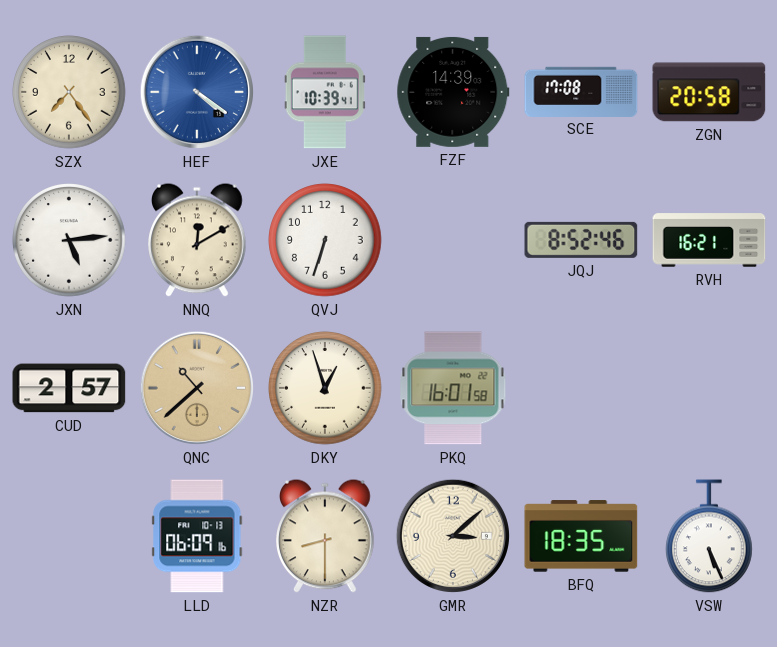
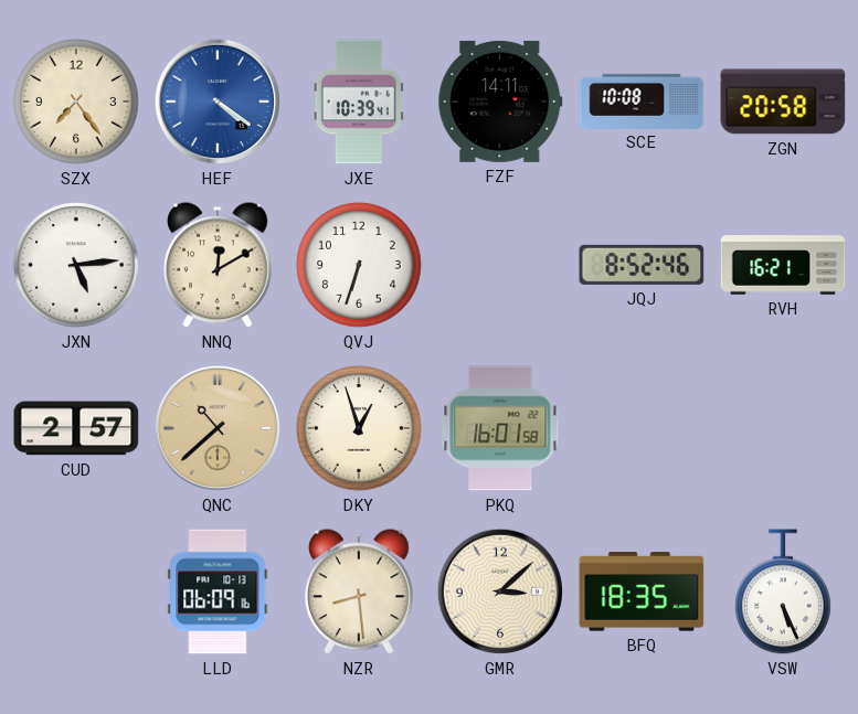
FZF: 14:39 -> 14:11 (500, 102)
SCE: 17:08 -> 10:08 (642, 100)
NZR: 8:30 -> 8:29 (360, 592)
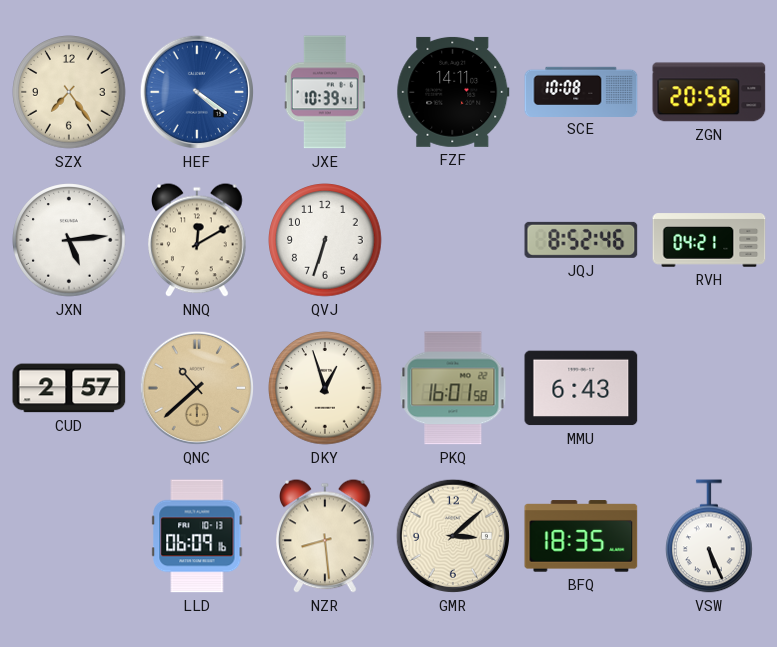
RVH: 16:21 -> 04:21 (709, 240)
MMU: none -> 6:43 (581, 388)
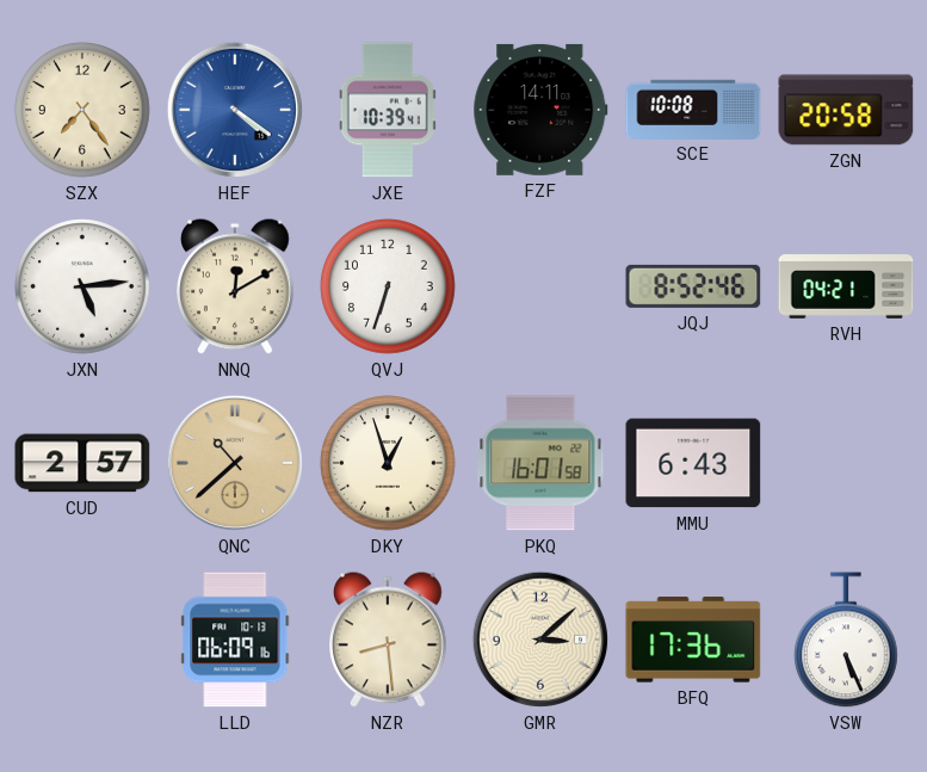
BFQ: 18:35 -> 17:36 (693, 640)
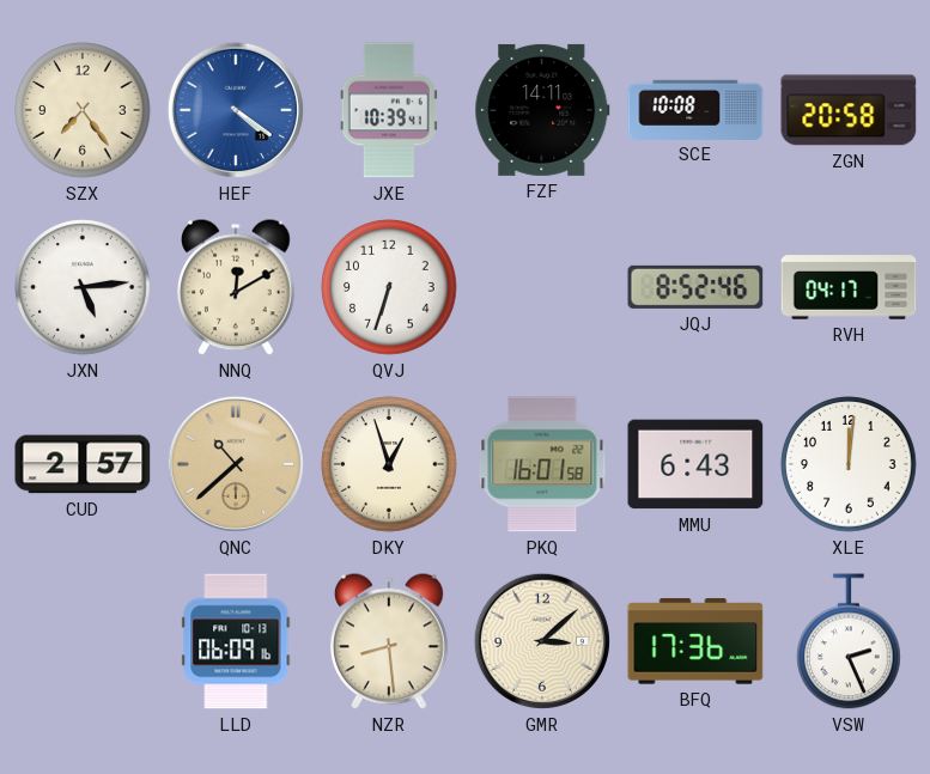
RVH: 04:21 -> 04:17 (849, 287)
XLE: none -> 12:01 (849, 464)
VSW: 5:26 -> 2:26 (850, 641)
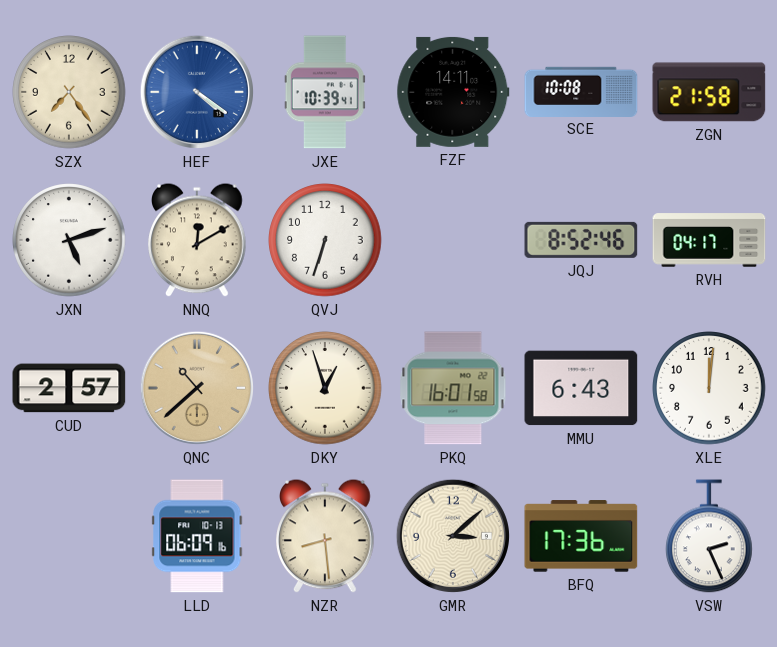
ZGN: 20:58 -> 21:58 (709, 92)
JXN: 5:14 -> 5:12 (69, 240)
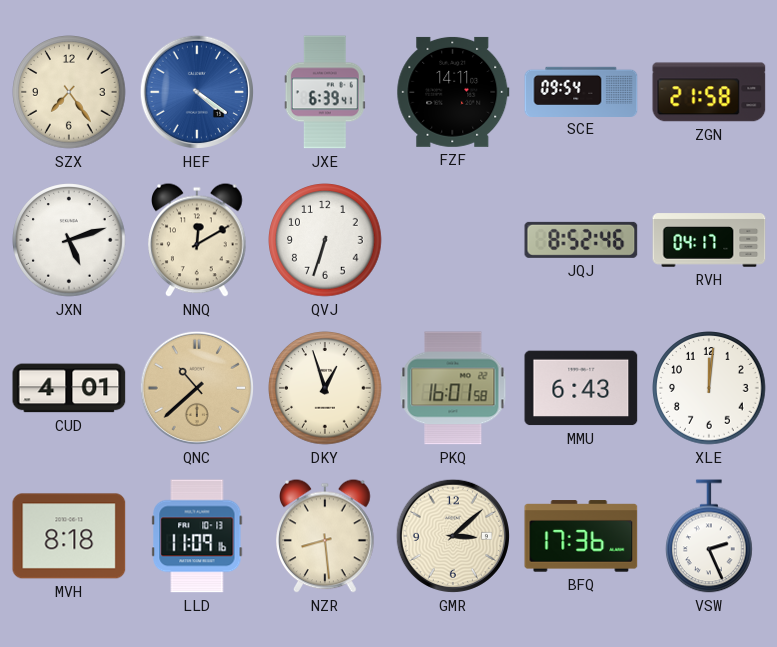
JXE: 10:39 -> 6:39 (325, 92)
SCE: 10:08 -> 09:54 (581, 91)
CUD: 2:57 -> 4:01 (69, 388)
MVH: none -> 8:18 (69, 536)
LLD: 06:09 -> 11:09 (197, 536)
